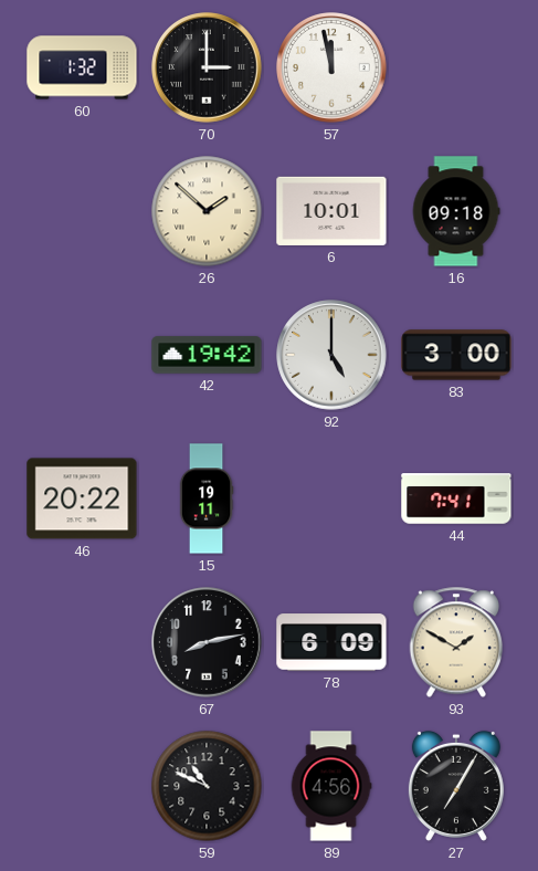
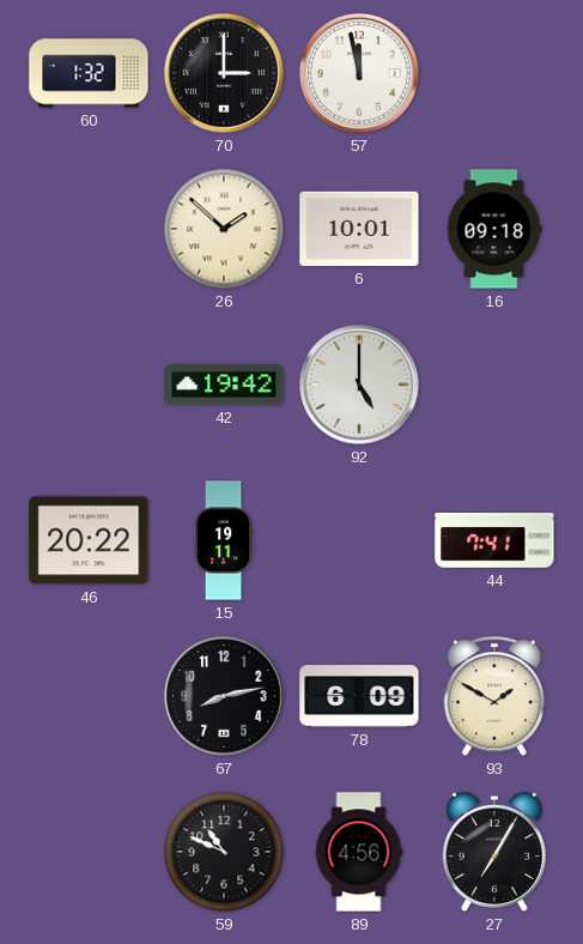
83: 3:00 -> none (456, 355)
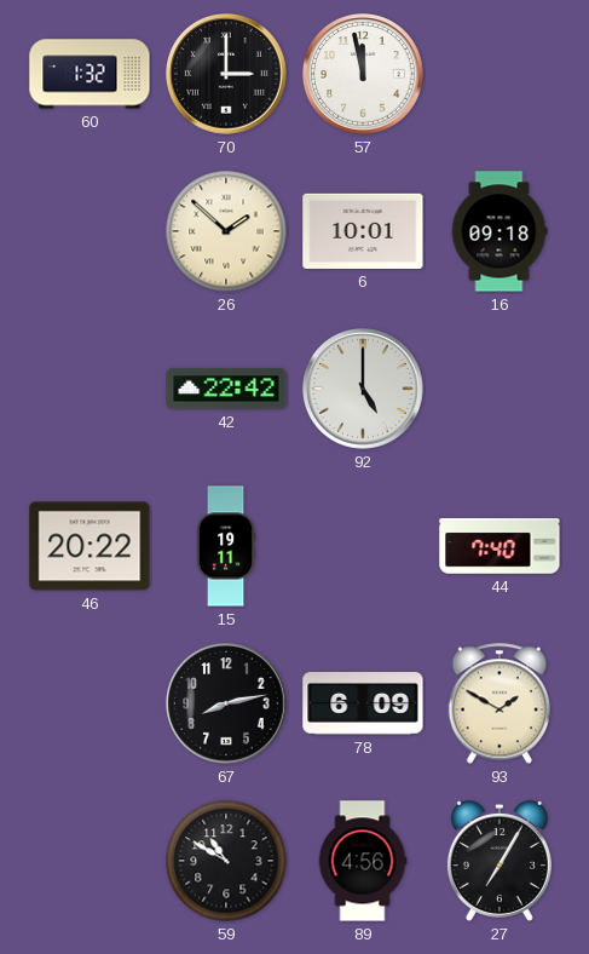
42: 19:42 -> 22:42 (226, 389)
44: 7:41 -> 7:40 (500, 546)
59: 10:49 -> 10:50 (226, 861)
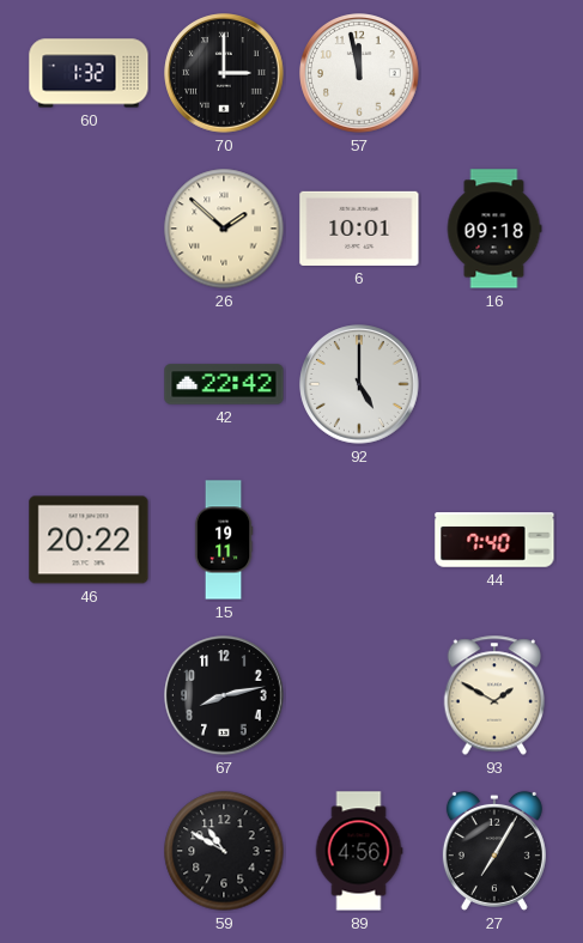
78: 6:09 -> none (363, 703)
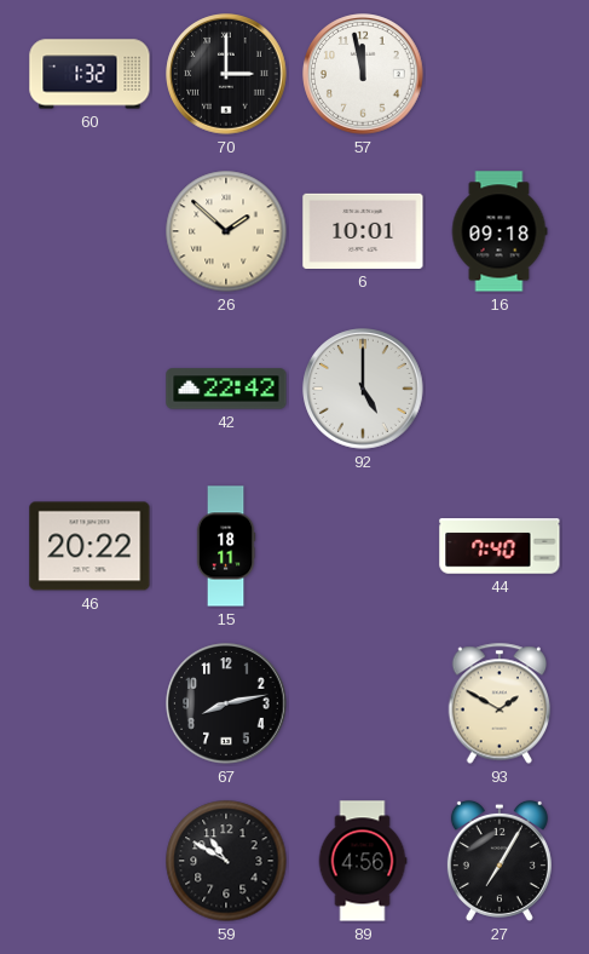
15: 19:11 -> 18:11 (226, 546)
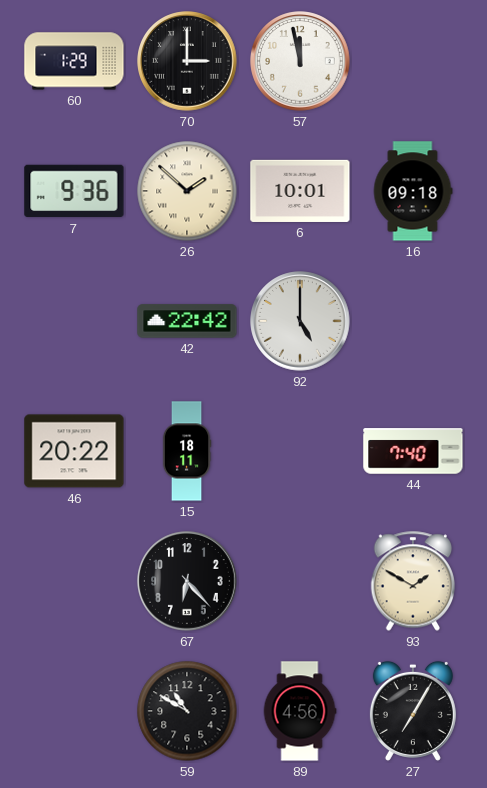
60: 1:32 -> 1:29 (74, 61)
7: none -> 9:36 (74, 191)
67: 8:13 -> 6:23 (187, 581)
